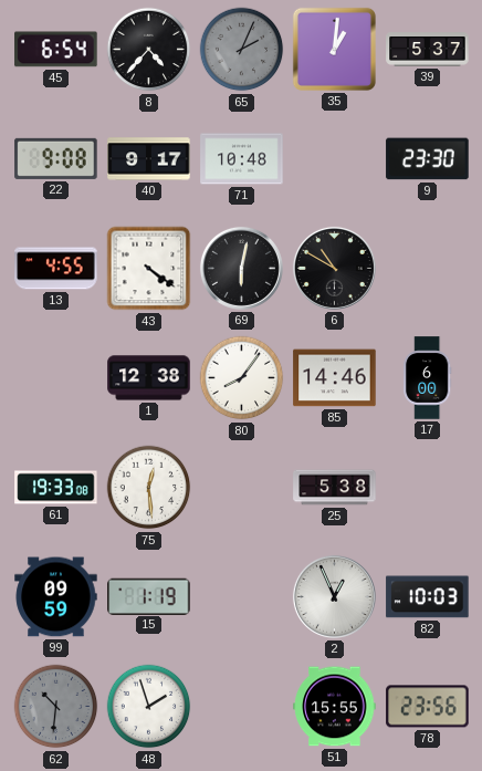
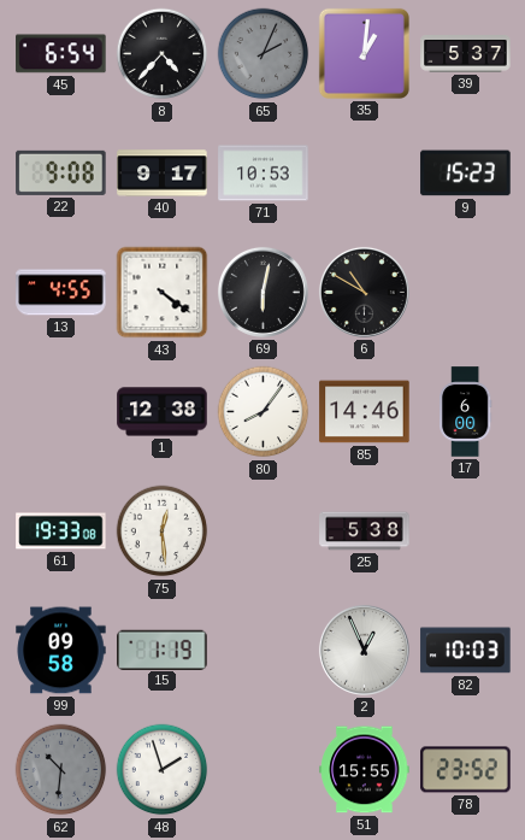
71: 10:48 -> 10:53 (264, 174)
9: 23:30 -> 15:23 (466, 174)
99: 09:59 -> 09:58 (61, 651)
78: 23:56 -> 23:52 (466, 770)
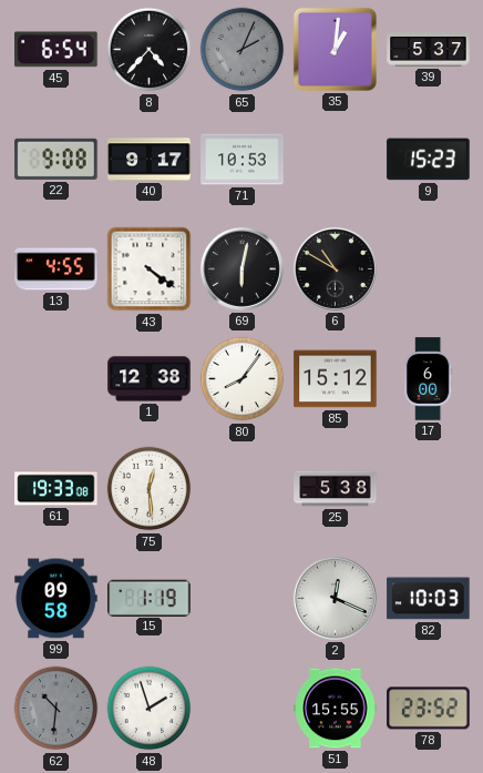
85: 14:46 -> 15:12 (336, 379)
2: 12:56 -> 12:19 (335, 598)
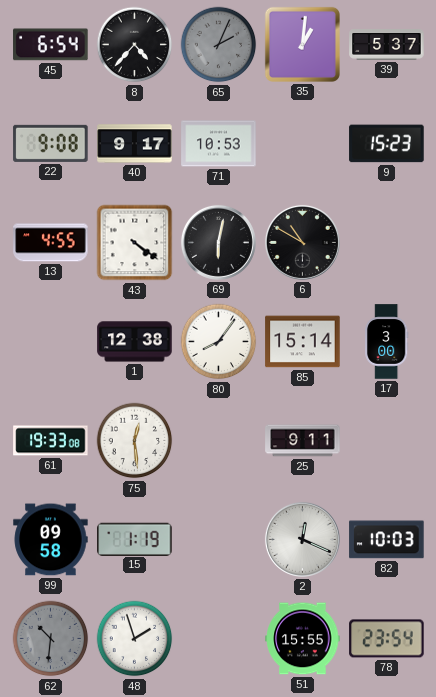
85: 15:12 -> 15:14 (303, 342)
17: 6:00 -> 3:00 (386, 342)
25: 5:38 -> 9:11 (303, 441)
78: 23:52 -> 23:54 (387, 639)
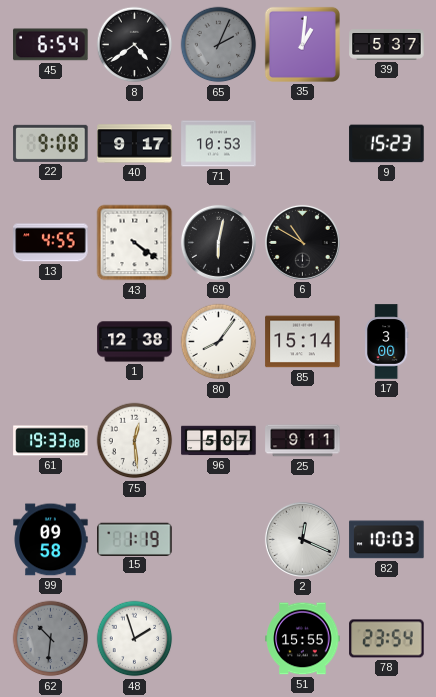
8: 4:37 -> 4:39 (135, 45)
96: none -> 5:07 (219, 441)
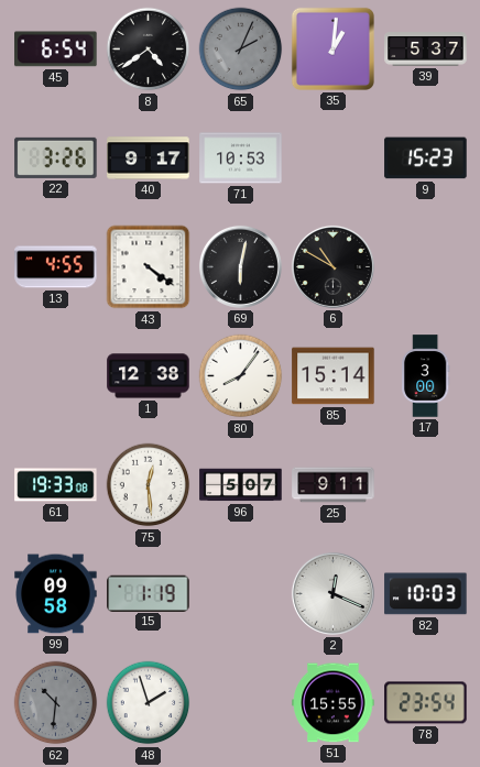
22: 9:08 -> 3:26 (56, 157)
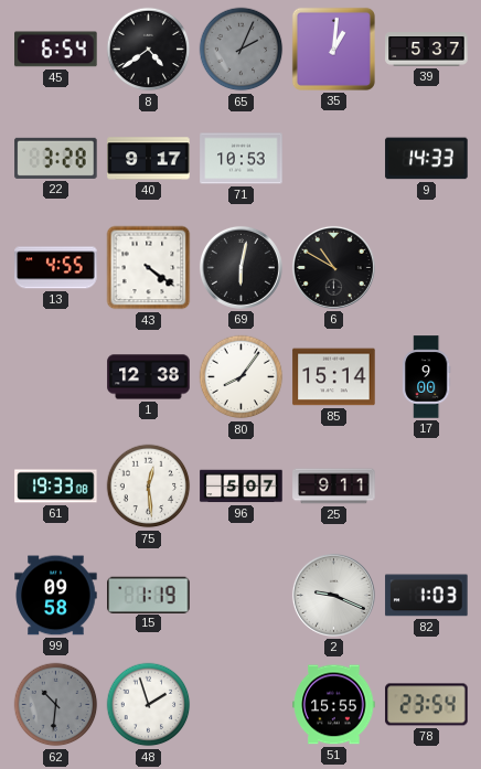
22: 3:26 -> 3:28 (56, 158)
9: 15:23 -> 14:33 (427, 159)
17: 3:00 -> 9:00 (426, 377)
2: 12:19 -> 9:19 (333, 595)
82: 10:03 -> 1:03 (427, 596)
